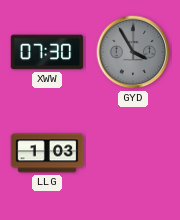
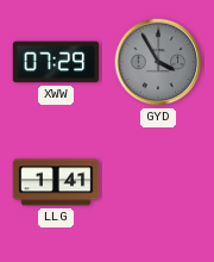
XWW: 07:30 -> 07:29 (56, 62)
LLG: 1:03 -> 1:41 (56, 182)
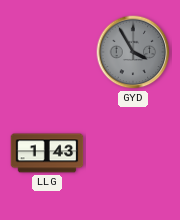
XWW: 07:29 -> none (56, 62)
LLG: 1:41 -> 1:43 (47, 153)
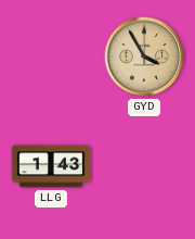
GYD dial: grey -> champagne (144, 56)
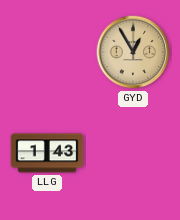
GYD: 3:55 -> 12:55 (133, 52)
